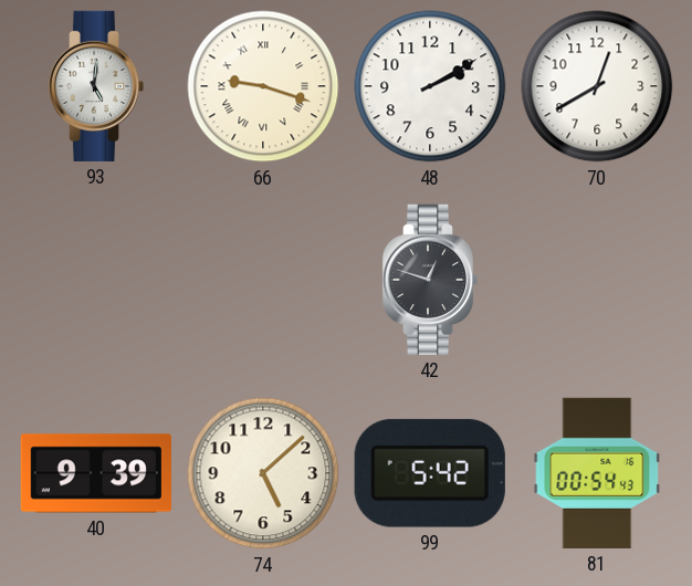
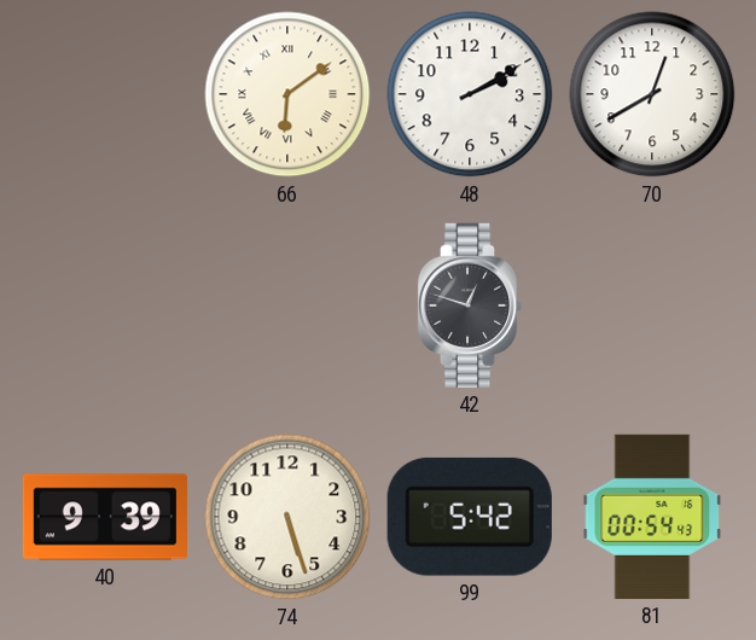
93: 5:01 -> none (96, 86)
66: 9:18 -> 6:09 (287, 94)
74: 5:08 -> 5:27 (287, 517)
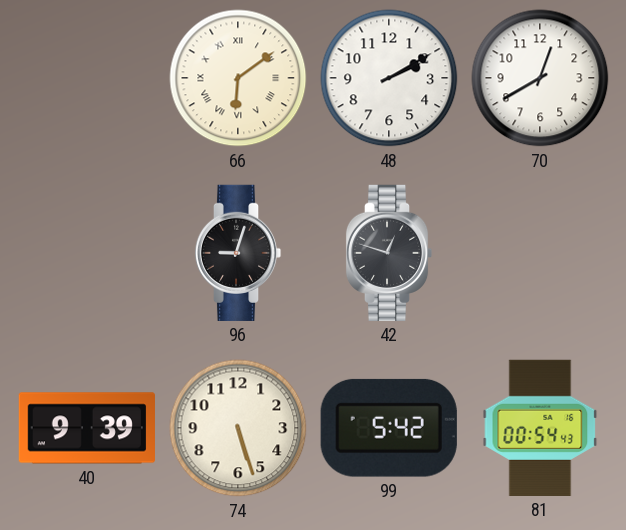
96: none -> 9:03 (238, 253)
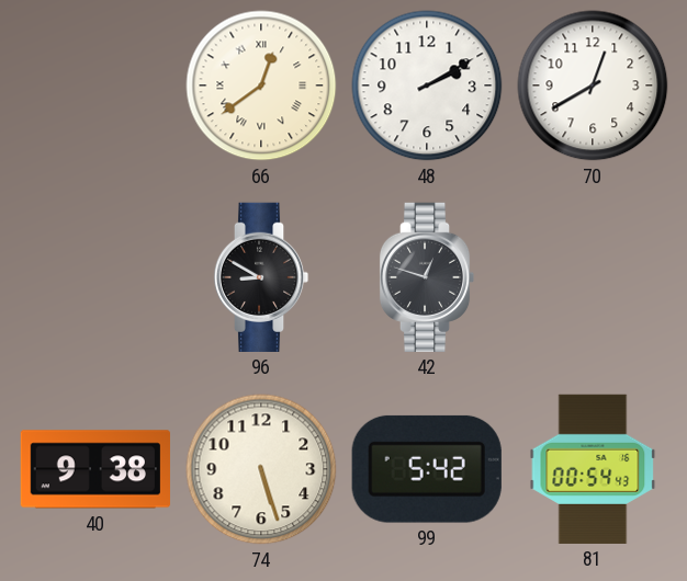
66: 6:09 -> 12:39 (261, 86)
96: 9:03 -> 8:50 (261, 277)
40: 9:39 -> 9:38 (95, 469)
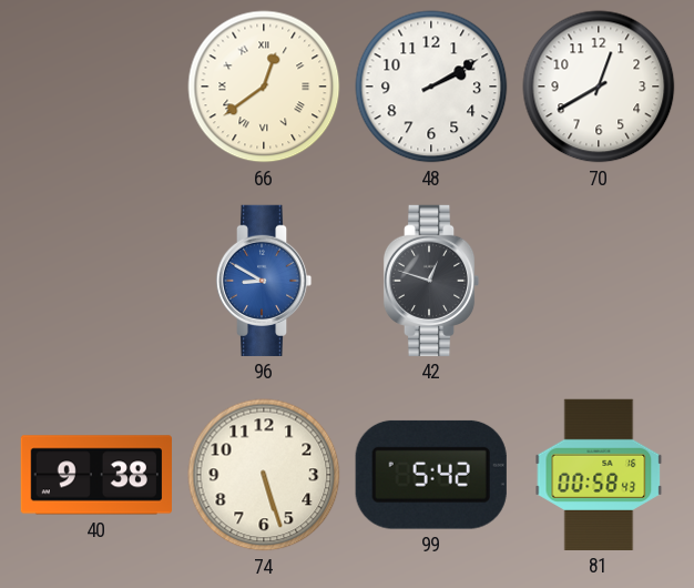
96 dial: black -> blue (264, 281)
81: 00:54 -> 00:58 (599, 475)
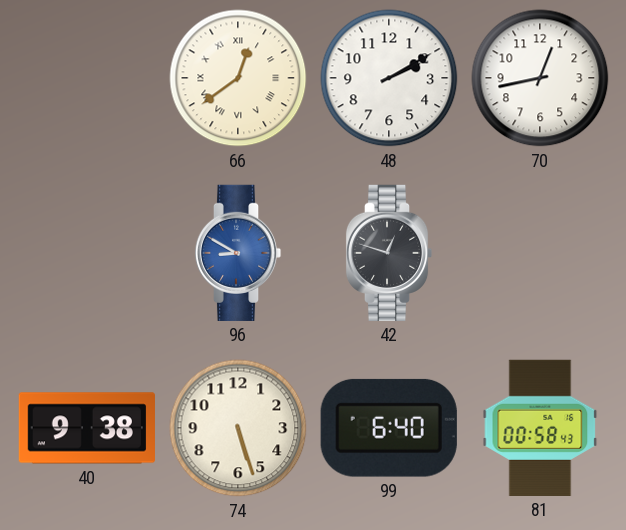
70: 12:40 -> 12:43 (540, 78)
99: 5:42 -> 6:40 (389, 428)
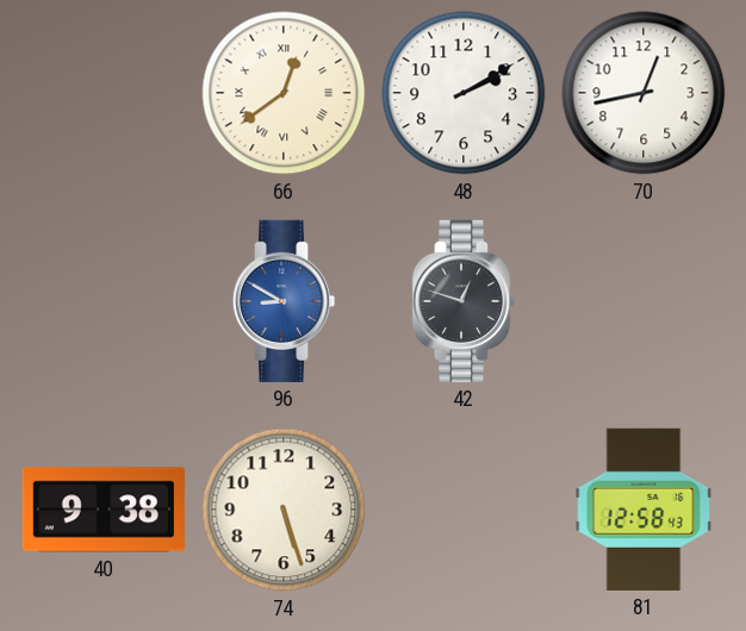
99: 6:40 -> none (389, 428)
81: 00:58 -> 12:58 (644, 510)
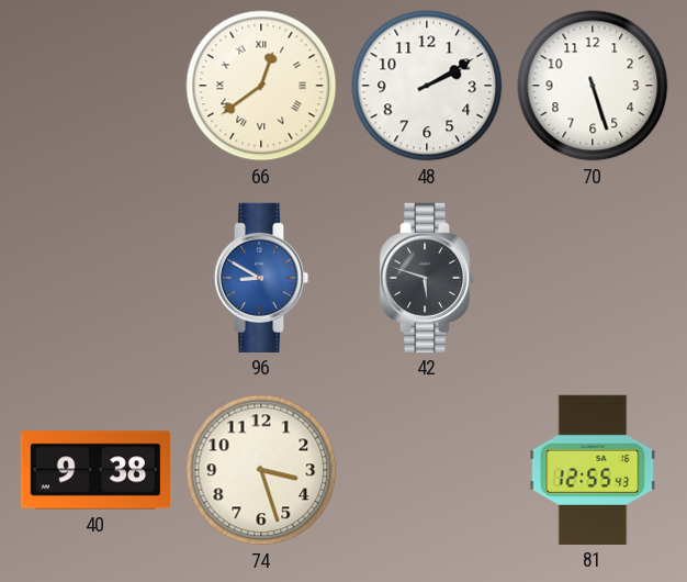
70: 12:43 -> 5:27 (593, 86)
42: 12:48 -> 5:48 (427, 278)
74: 5:27 -> 3:27 (261, 470)
81: 12:58 -> 12:55 (593, 470)
